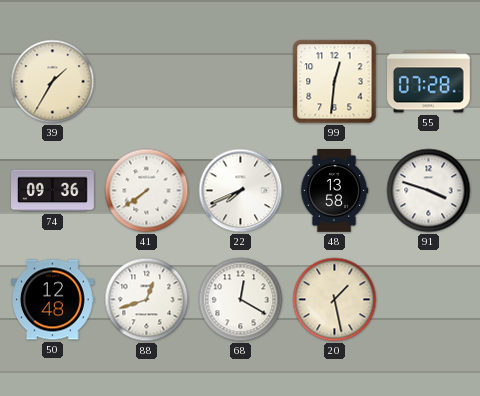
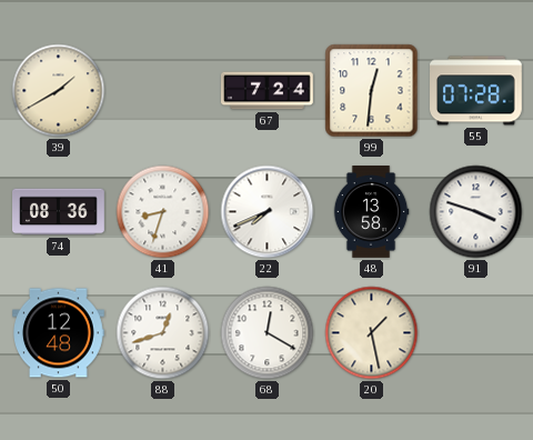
39: 1:35 -> 1:40 (59, 91)
67: none -> 7:24 (268, 91)
74: 09:36 -> 08:36 (59, 212)
41: 7:39 -> 8:33 (163, 212)
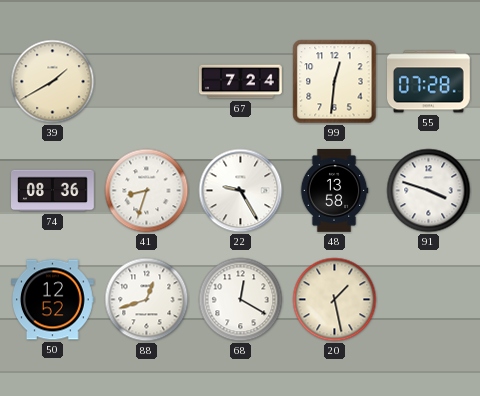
22: 7:41 -> 9:25 (241, 191)
50: 12:48 -> 12:52 (53, 300)
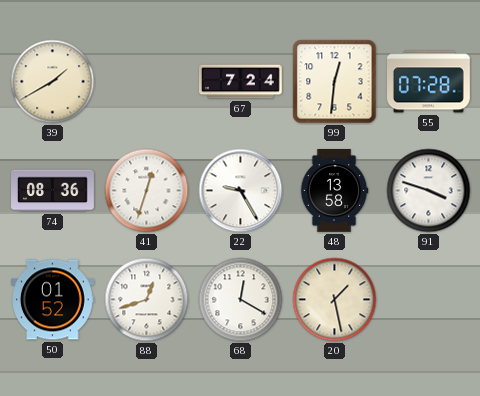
41: 8:33 -> 12:33 (147, 191)
50: 12:52 -> 01:52 (53, 300)
